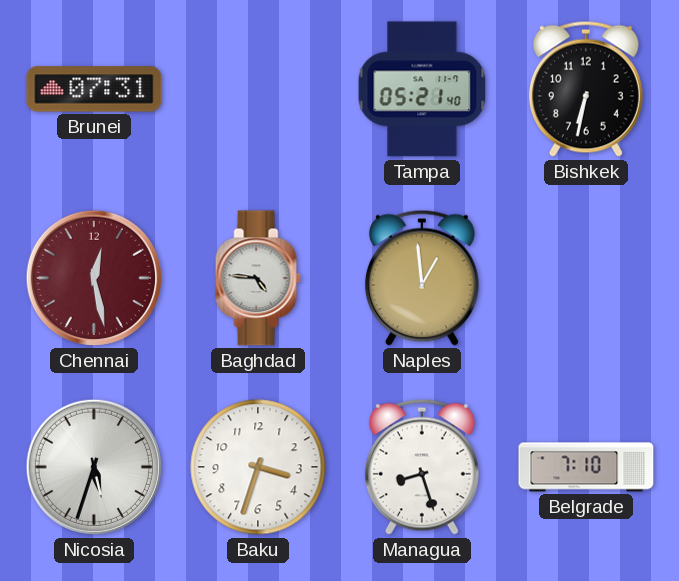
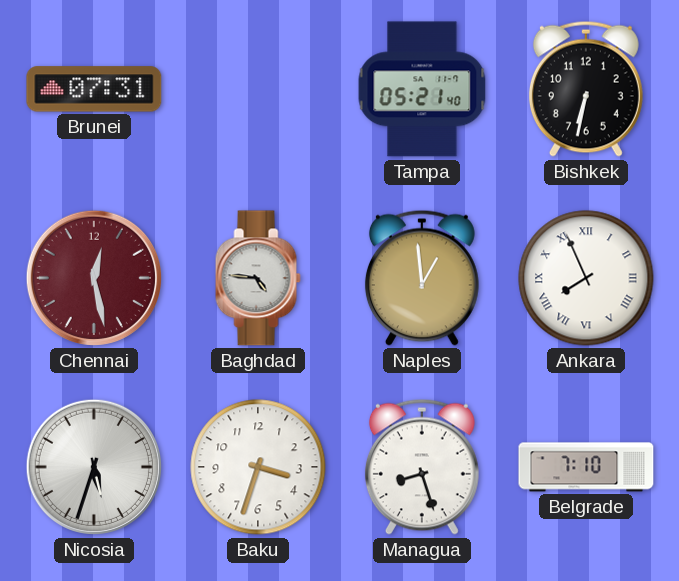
Ankara: none -> 7:56 (586, 278)
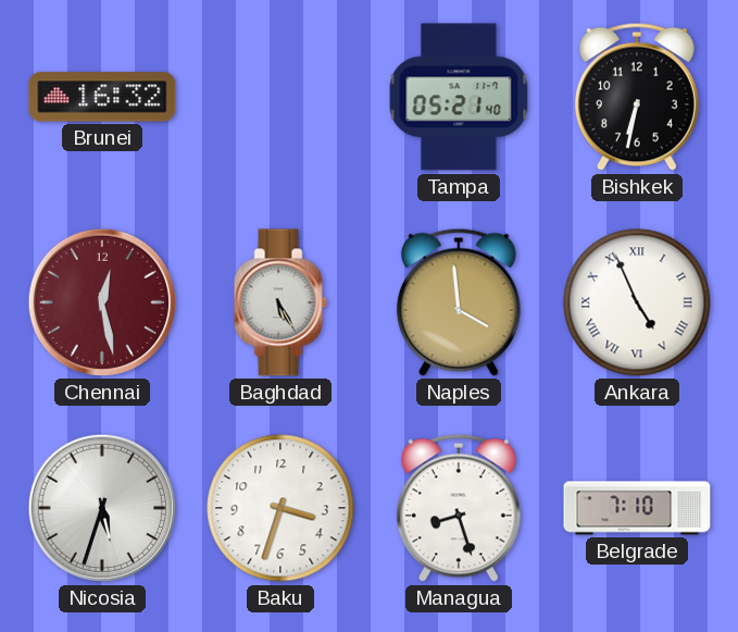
Brunei: 07:31 -> 16:32 (102, 97)
Baghdad: 4:46 -> 5:25 (280, 302)
Naples: 12:59 -> 3:59 (459, 302)
Ankara: 7:56 -> 4:56 (637, 302)
